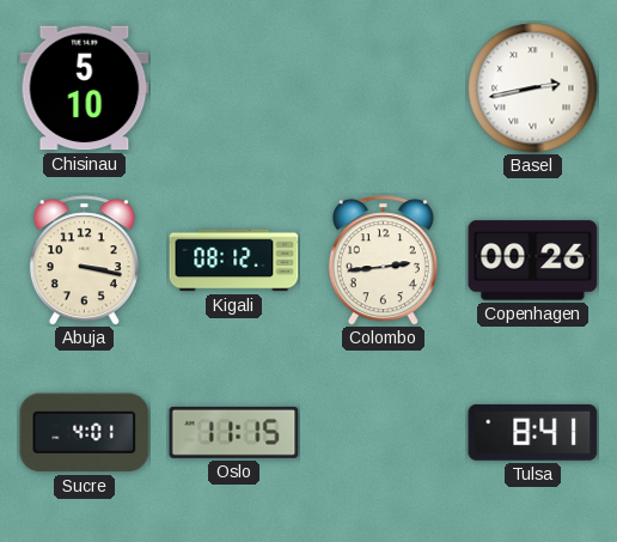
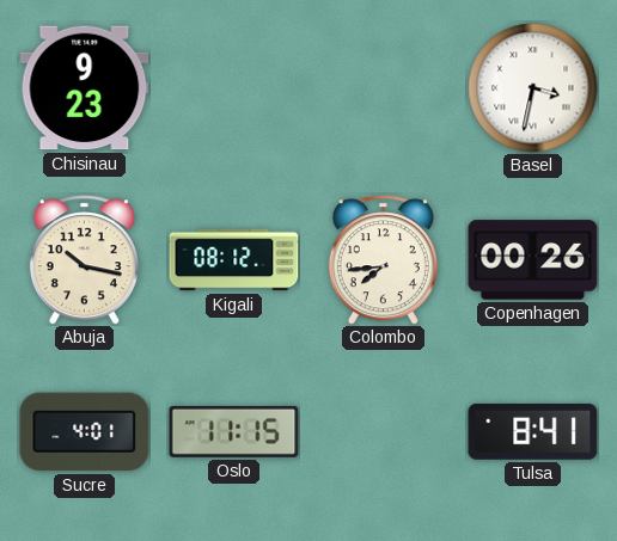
Chisinau: 5:10 -> 9:23 (85, 88)
Basel: 2:43 -> 3:32 (533, 88)
Abuja: 3:17 -> 10:17 (84, 260)
Colombo: 2:44 -> 7:44 (383, 260)
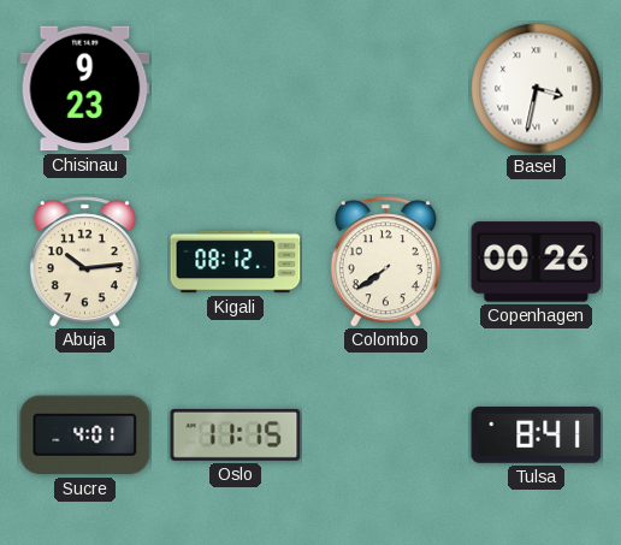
Abuja: 10:17 -> 10:14 (84, 262)
Colombo: 7:44 -> 7:39 (385, 262)
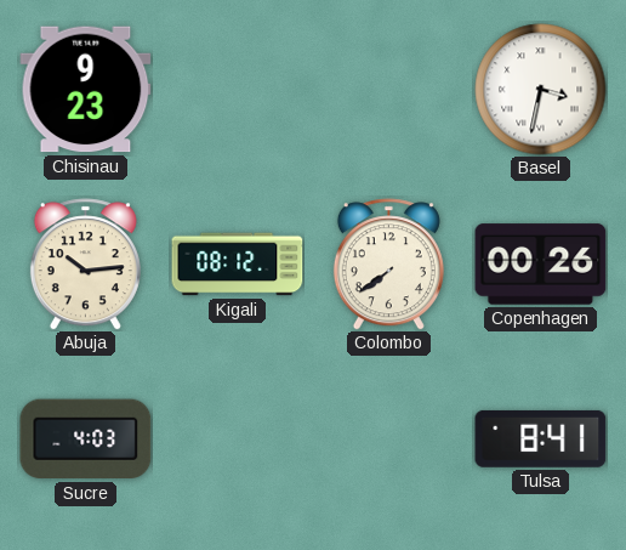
Sucre: 4:01 -> 4:03 (86, 440)
Oslo: 11:15 -> none (236, 434)
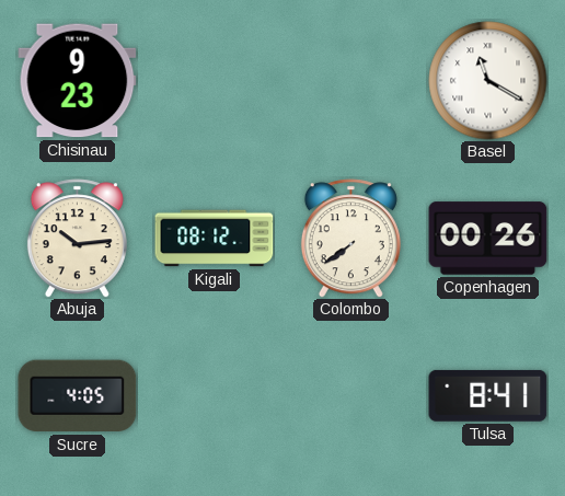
Basel: 3:32 -> 11:20 (488, 81)
Sucre: 4:03 -> 4:05 (78, 396)
